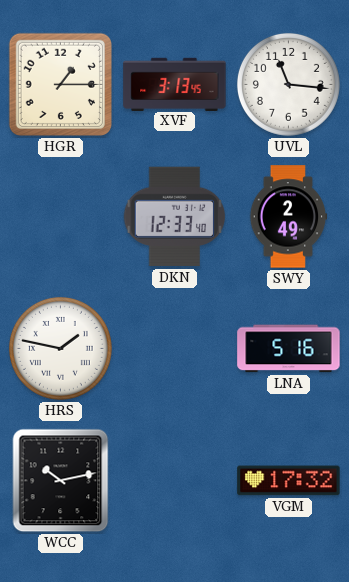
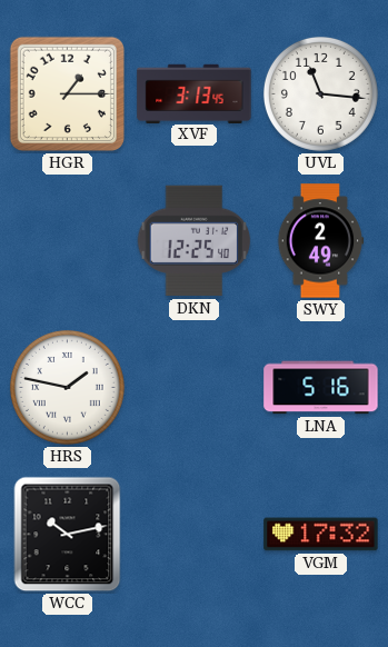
DKN: 12:33 -> 12:25 (195, 241)
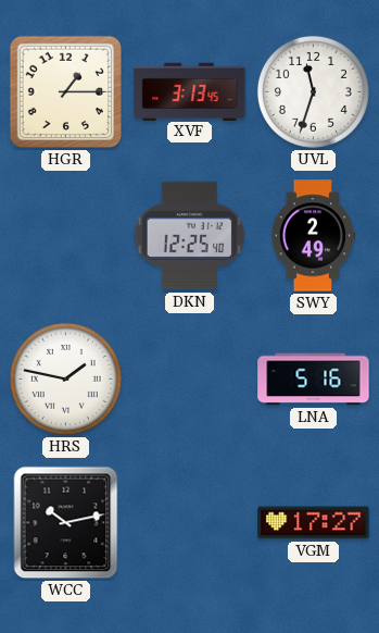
UVL: 11:16 -> 11:33 (313, 91)
VGM: 17:32 -> 17:27 (314, 523)
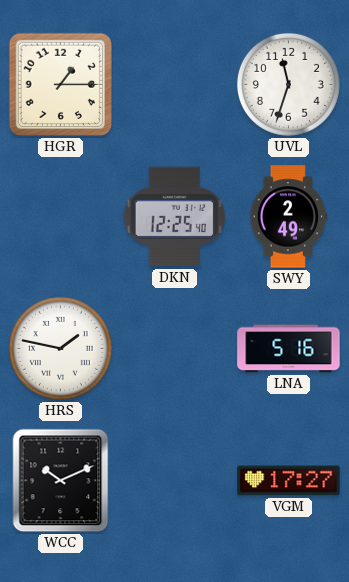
XVF: 3:13 -> none (190, 91)
WCC: 10:13 -> 10:11 (61, 481)
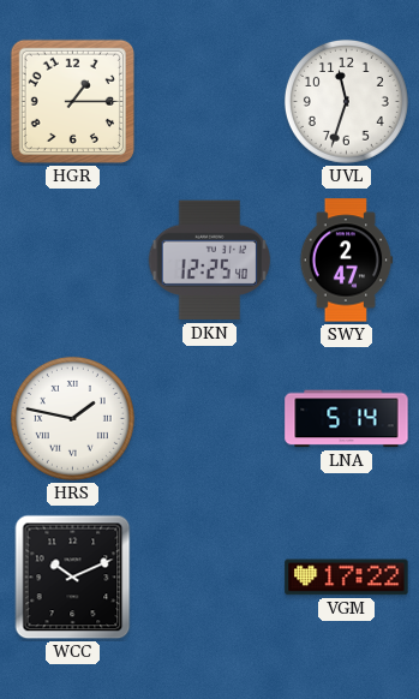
SWY: 2:49 -> 2:47 (346, 261)
LNA: 5:16 -> 5:14 (347, 419)
VGM: 17:27 -> 17:22 (347, 578)
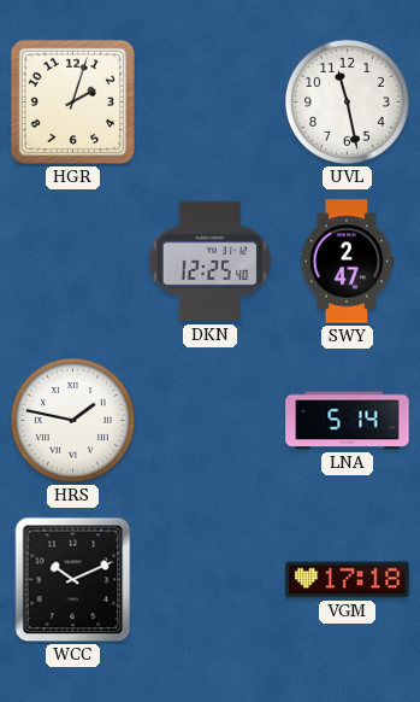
HGR: 1:15 -> 2:03 (72, 101)
UVL: 11:33 -> 11:28 (347, 101)
VGM: 17:22 -> 17:18 (348, 580)
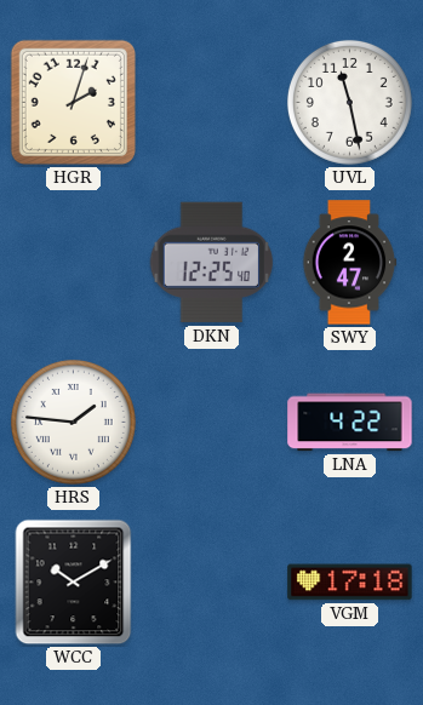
HRS: 1:47 -> 1:46 (73, 422)
LNA: 5:14 -> 4:22 (350, 423)
WCC: 10:11 -> 10:10 (74, 583)
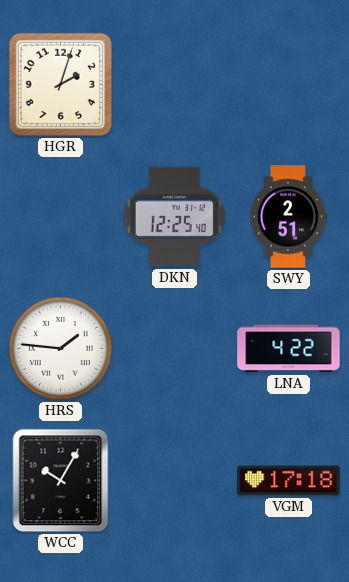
UVL: 11:28 -> none (349, 102)
SWY: 2:47 -> 2:51 (288, 217)
WCC: 10:10 -> 10:05 (61, 481)
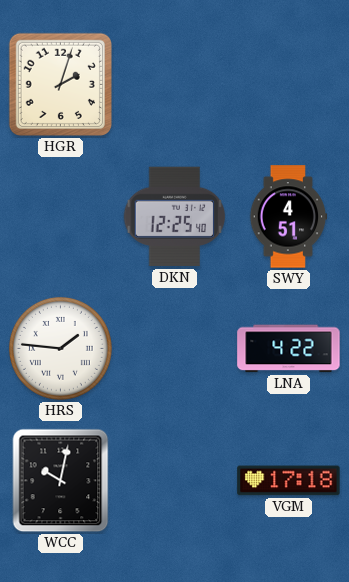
SWY: 2:51 -> 4:51 (288, 217)
WCC: 10:05 -> 10:02 (61, 481)
